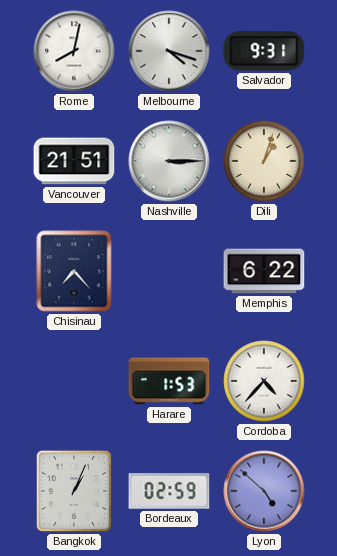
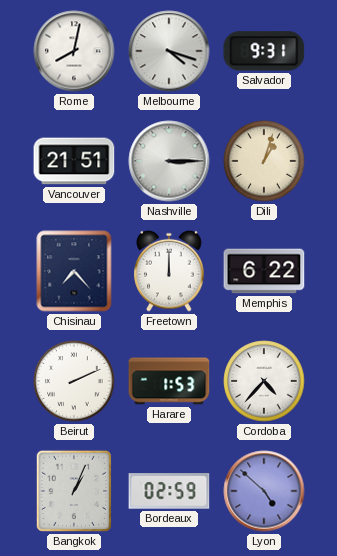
Freetown: none -> 12:00 (169, 271)
Beirut: none -> 2:11 (74, 381)
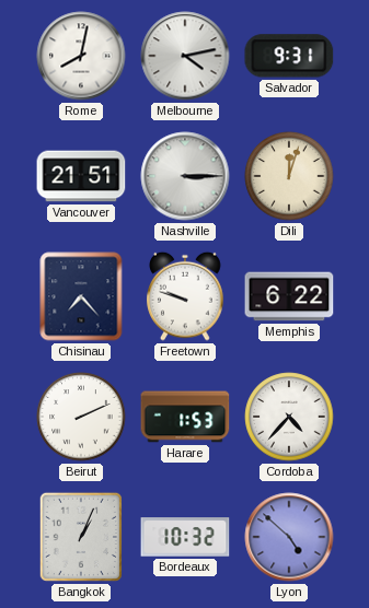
Melbourne: 4:18 -> 4:13 (185, 56)
Dili: 1:03 -> 12:03 (289, 176)
Freetown: 12:00 -> 9:48 (185, 296)
Bordeaux: 02:59 -> 10:32 (185, 537)
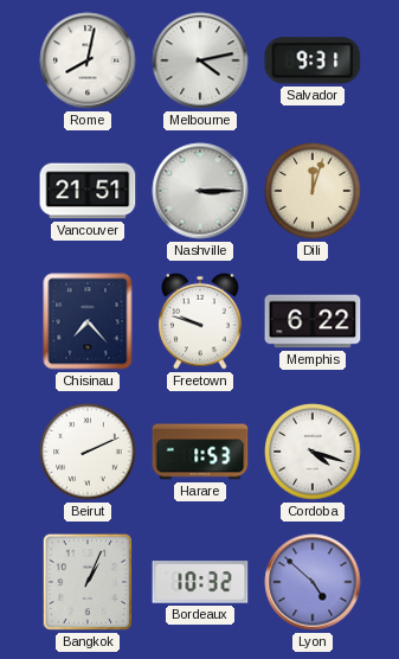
Cordoba: 4:37 -> 4:18 (313, 452)
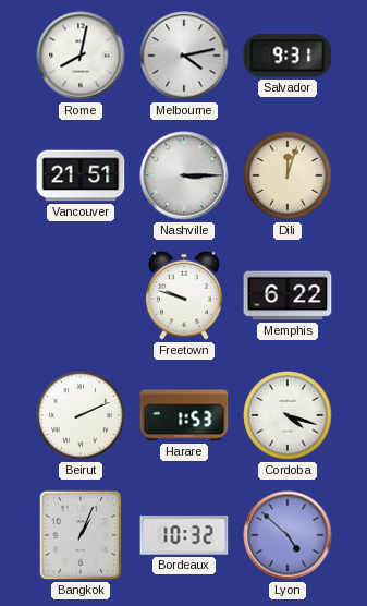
Chisinau: 7:23 -> none (88, 321)
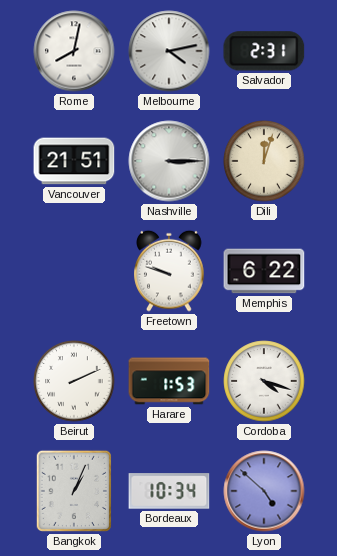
Salvador: 9:31 -> 2:31 (264, 51)
Bordeaux: 10:32 -> 10:34 (169, 491)
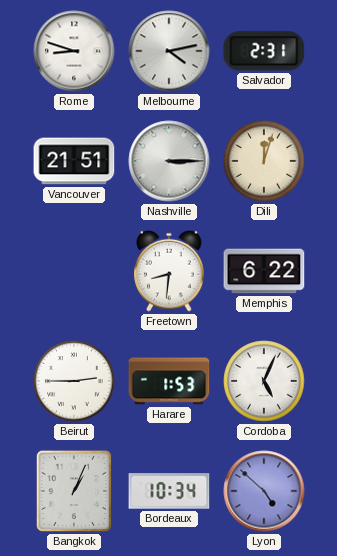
Rome: 8:02 -> 8:48 (74, 51)
Freetown: 9:48 -> 8:31 (169, 271)
Beirut: 2:11 -> 2:45 (74, 381)
Cordoba: 4:18 -> 5:04 (264, 381)
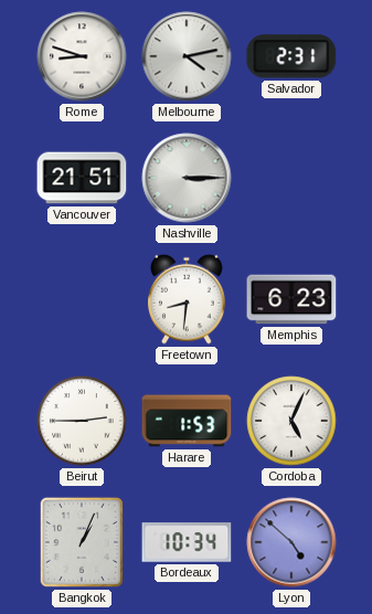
Dili: 12:03 -> none (264, 161)
Memphis: 6:22 -> 6:23 (291, 299)
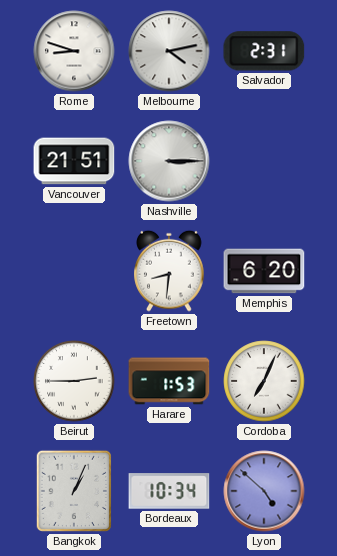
Memphis: 6:23 -> 6:20 (264, 271)
Cordoba: 5:04 -> 7:04 (264, 381)
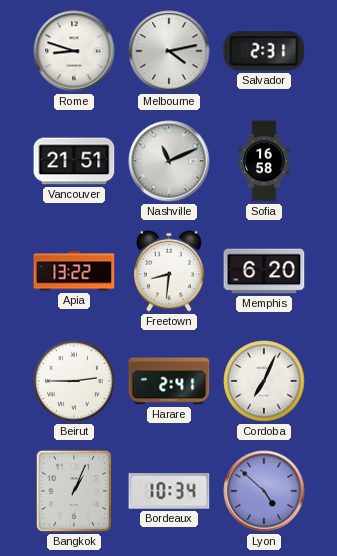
Nashville: 3:15 -> 11:11 (169, 161)
Sofia: none -> 16:58 (264, 161)
Apia: none -> 13:22 (74, 271)
Harare: 1:53 -> 2:41 (169, 381)
